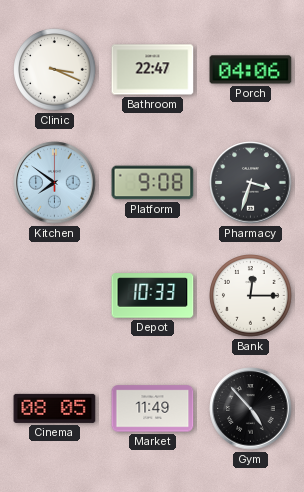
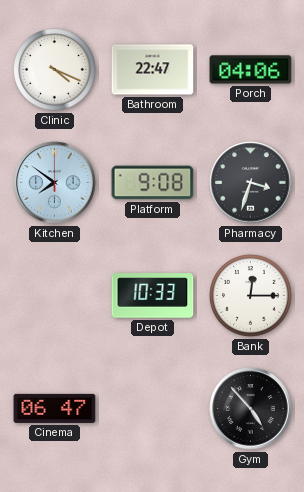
Clinic: 3:19 -> 4:19 (55, 70)
Cinema: 08:05 -> 06:47 (55, 408)
Market: 11:49 -> none (153, 409)
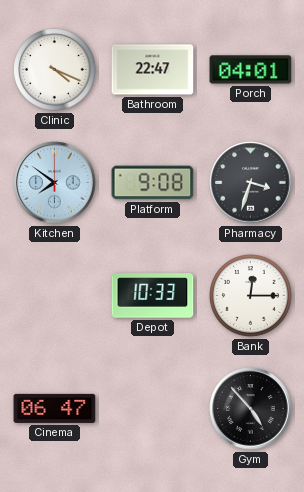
Porch: 04:06 -> 04:01 (251, 70)
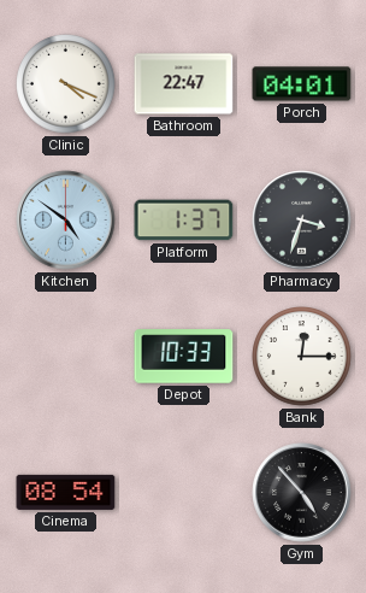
Kitchen: 7:51 -> 4:51 (66, 221)
Platform: 9:08 -> 1:37 (184, 221)
Cinema: 06:47 -> 08:54 (66, 492)
